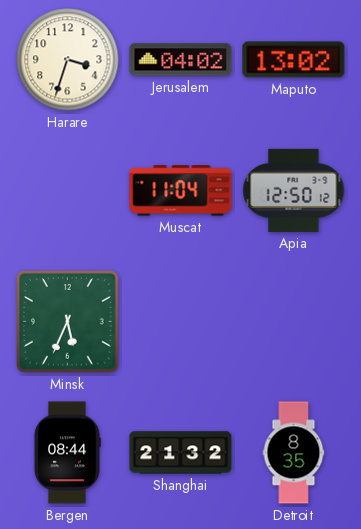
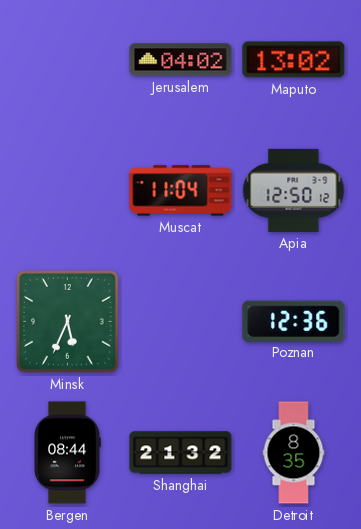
Harare: 3:33 -> none (68, 60)
Poznan: none -> 12:36 (294, 321)
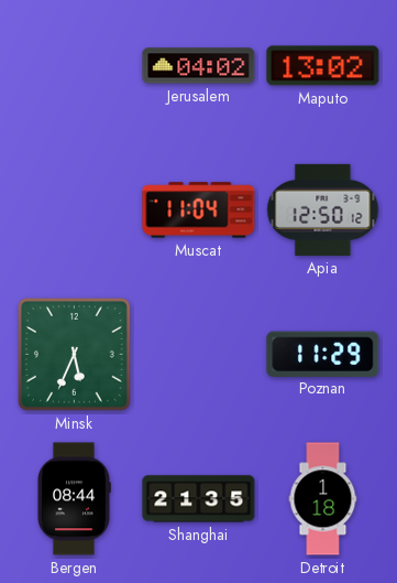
Poznan: 12:36 -> 11:29 (323, 354)
Shanghai: 21:32 -> 21:35 (199, 499)
Detroit: 8:35 -> 1:18 (323, 499)
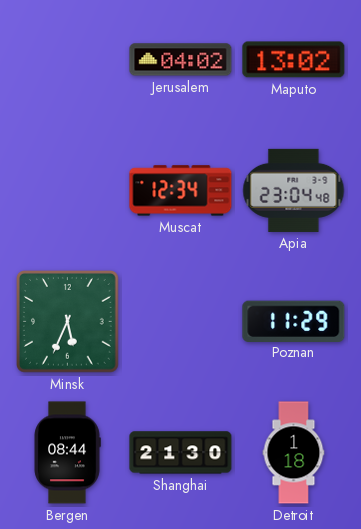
Muscat: 11:04 -> 12:34 (181, 191)
Apia: 12:50 -> 23:04 (294, 190)
Shanghai: 21:35 -> 21:30 (181, 453)
